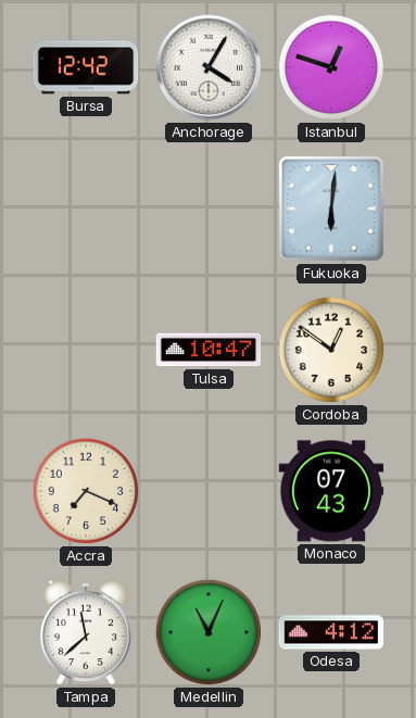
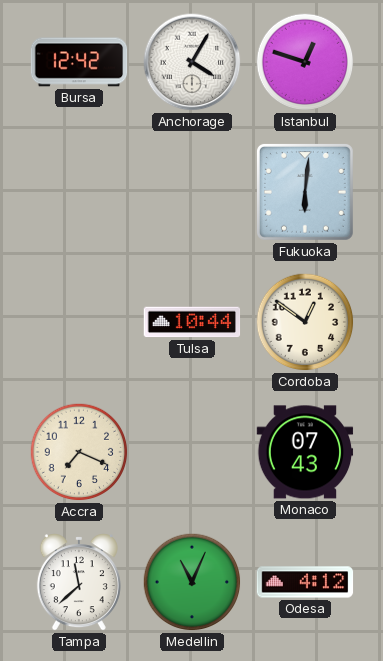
Tulsa: 10:47 -> 10:44 (192, 322)
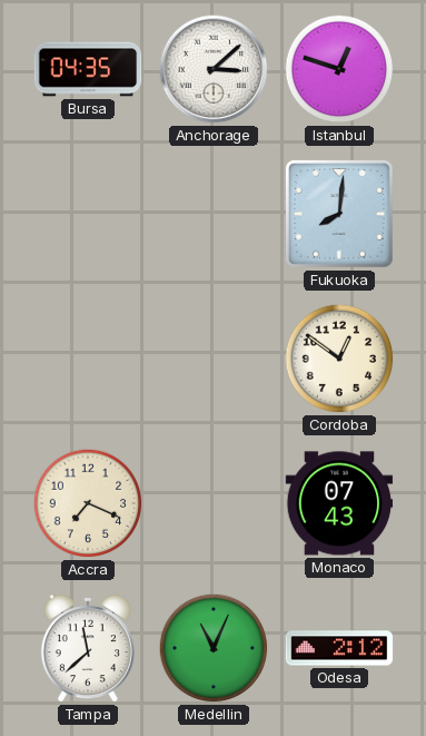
Bursa: 12:42 -> 04:35 (88, 69)
Anchorage: 4:05 -> 3:08 (214, 69)
Fukuoka: 6:01 -> 8:01 (339, 214)
Tulsa: 10:44 -> none (192, 322)
Odesa: 4:12 -> 2:12 (339, 648)
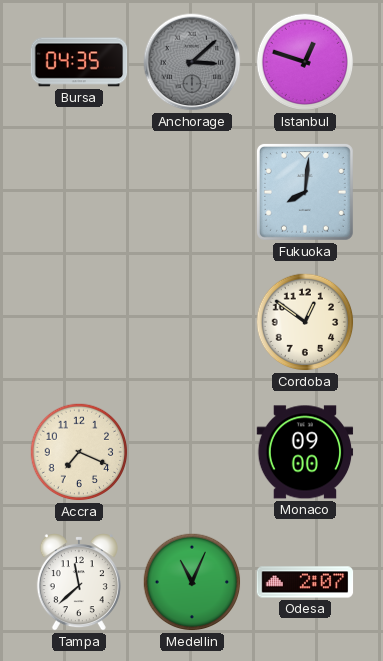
Anchorage dial: white -> grey (192, 62)
Monaco: 07:43 -> 09:00 (305, 452)
Odesa: 2:12 -> 2:07 (305, 582)
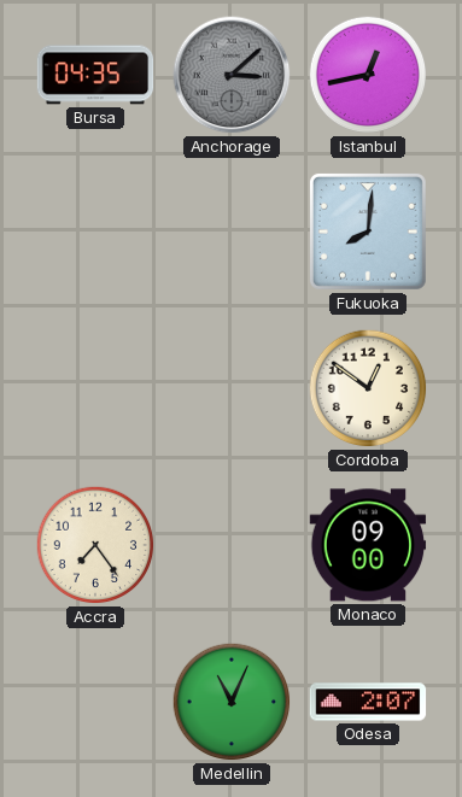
Istanbul: 12:48 -> 12:43 (368, 75)
Accra: 7:19 -> 7:24 (95, 545)
Tampa: 11:38 -> none (79, 582)
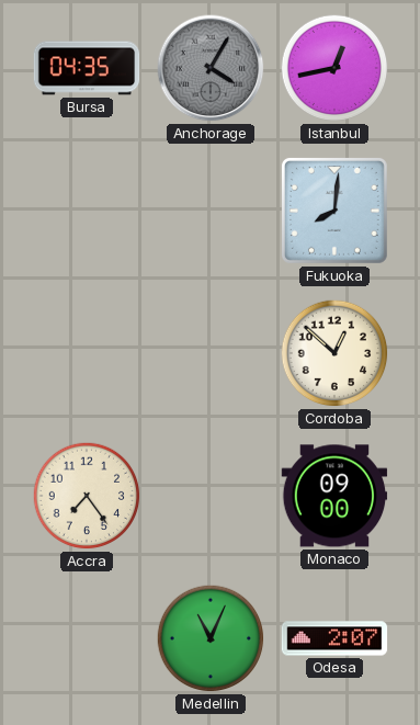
Anchorage: 3:08 -> 4:05 (211, 68)
Cordoba: 12:51 -> 12:52 (334, 353)
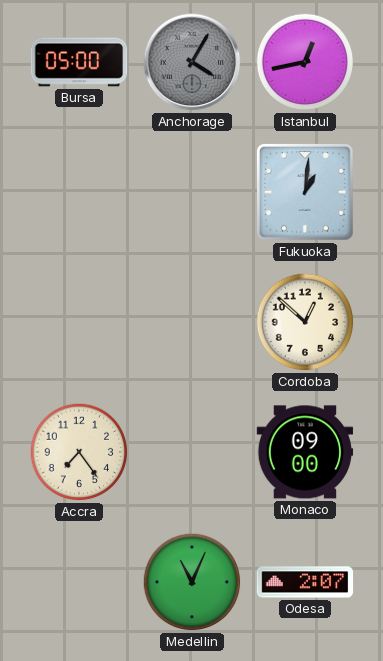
Bursa: 04:35 -> 05:00 (79, 62)
Fukuoka: 8:01 -> 1:01 (305, 192)
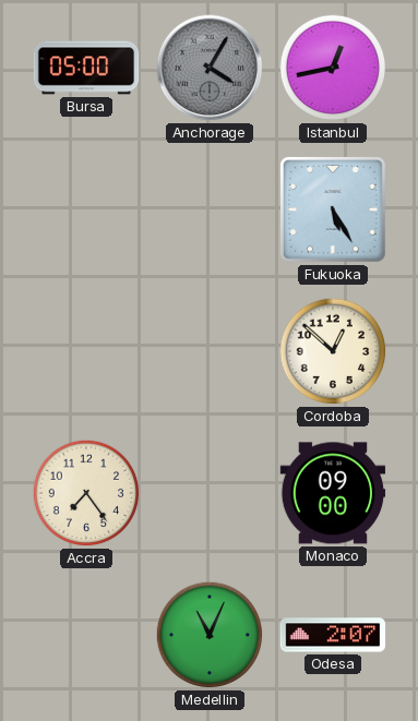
Fukuoka: 1:01 -> 5:25 (333, 209)
